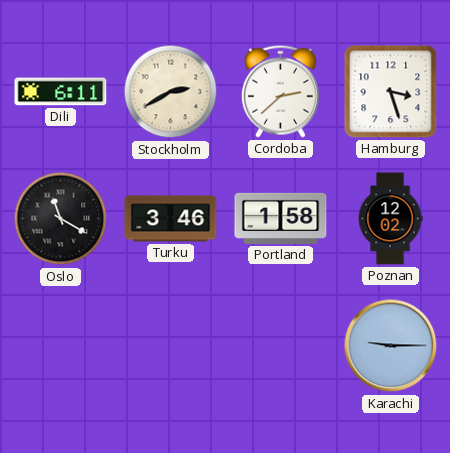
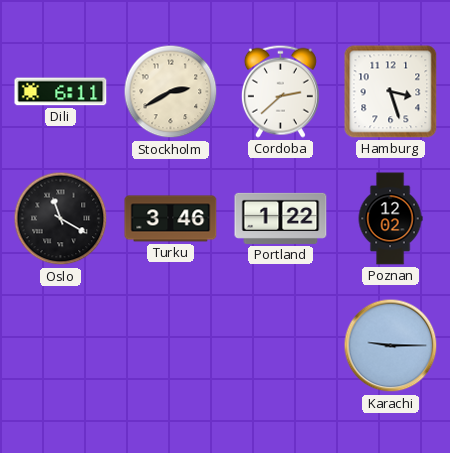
Portland: 1:58 -> 1:22 (281, 218)
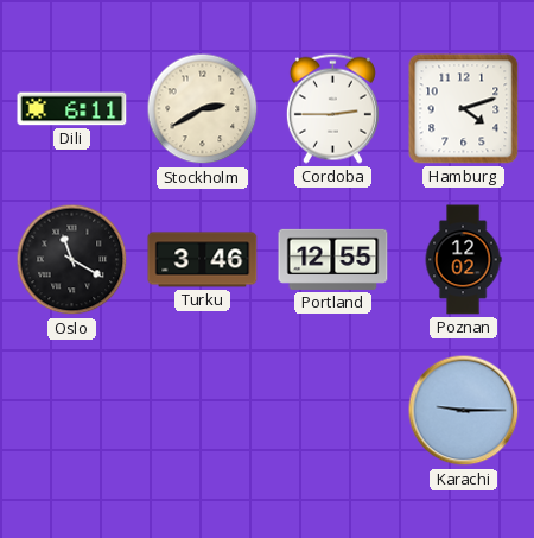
Cordoba: 2:38 -> 2:45 (332, 108)
Hamburg: 3:27 -> 4:12 (464, 109)
Portland: 1:22 -> 12:55 (333, 259)
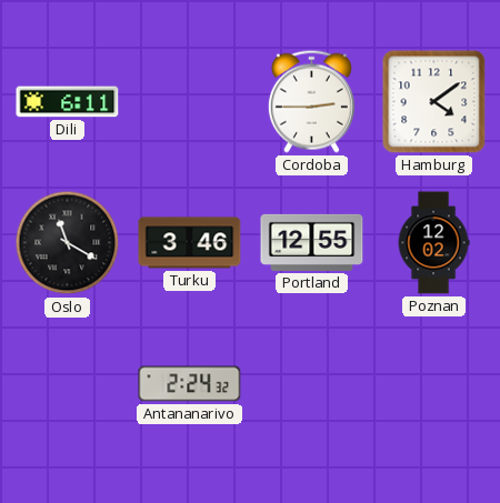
Stockholm: 2:40 -> none (203, 109)
Hamburg: 4:12 -> 4:09 (434, 102)
Antananarivo: none -> 2:24 (190, 384)
Karachi: 9:15 -> none (464, 411)
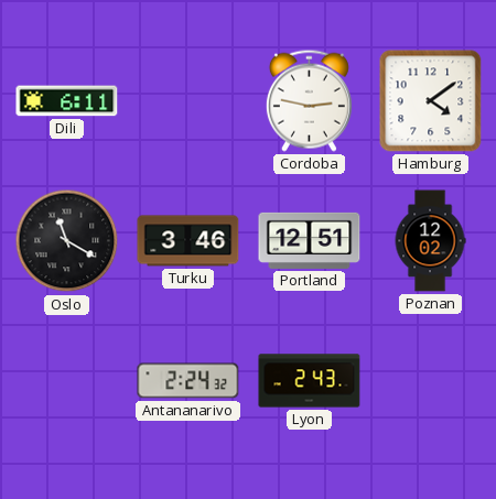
Cordoba: 2:45 -> 2:47 (309, 100)
Portland: 12:55 -> 12:51 (310, 240)
Lyon: none -> 2:43 (310, 381)
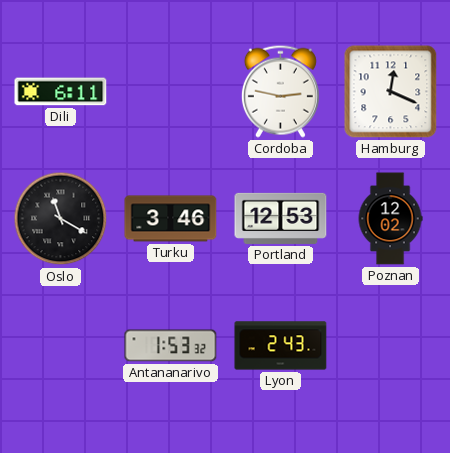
Hamburg: 4:09 -> 12:19 (391, 92)
Portland: 12:51 -> 12:53 (281, 218)
Antananarivo: 2:24 -> 1:53 (171, 346)
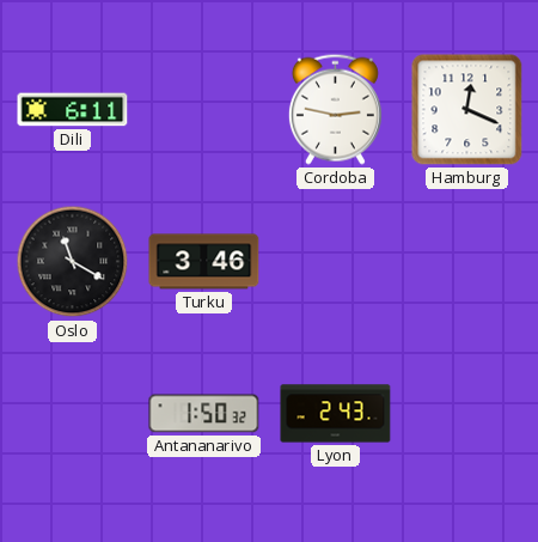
Portland: 12:53 -> none (281, 218)
Poznan: 12:02 -> none (390, 219)
Antananarivo: 1:53 -> 1:50 (204, 414)
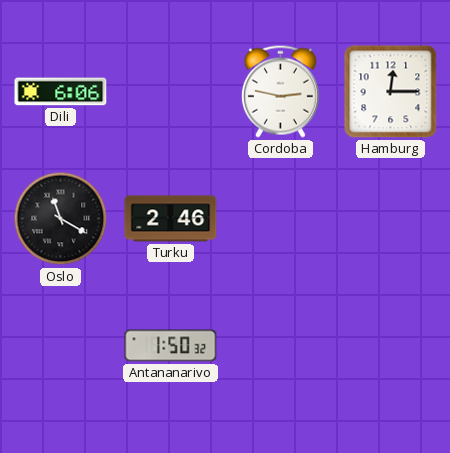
Dili: 6:11 -> 6:06 (61, 92)
Hamburg: 12:19 -> 12:15 (391, 92)
Turku: 3:46 -> 2:46 (171, 219)
Lyon: 2:43 -> none (336, 414)
